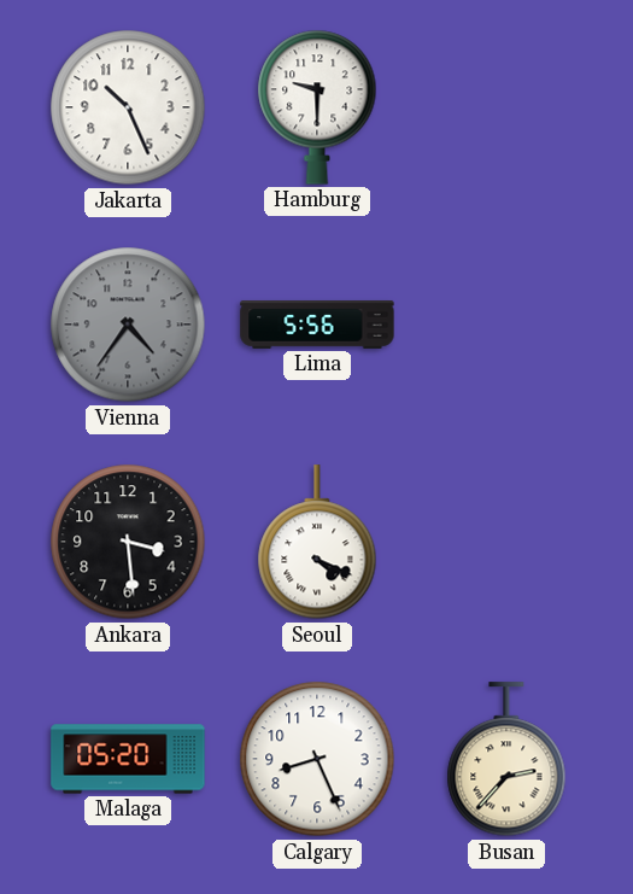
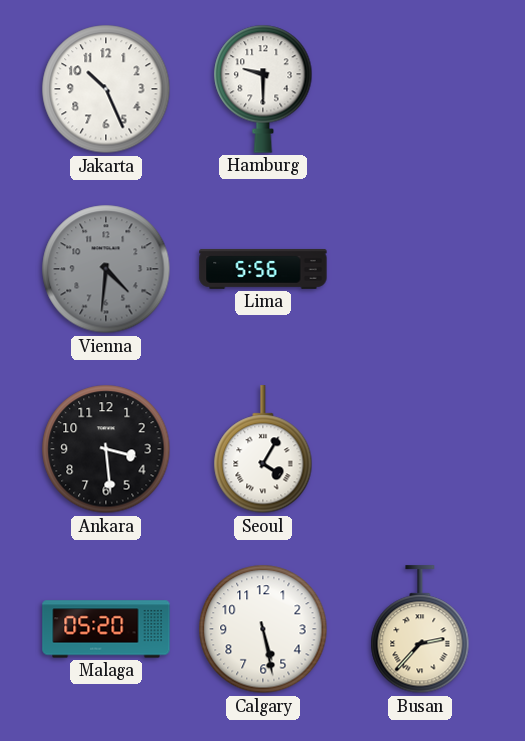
Vienna: 4:36 -> 4:31 (106, 269)
Seoul: 4:19 -> 4:05 (263, 450)
Calgary: 8:26 -> 5:28 (263, 629)
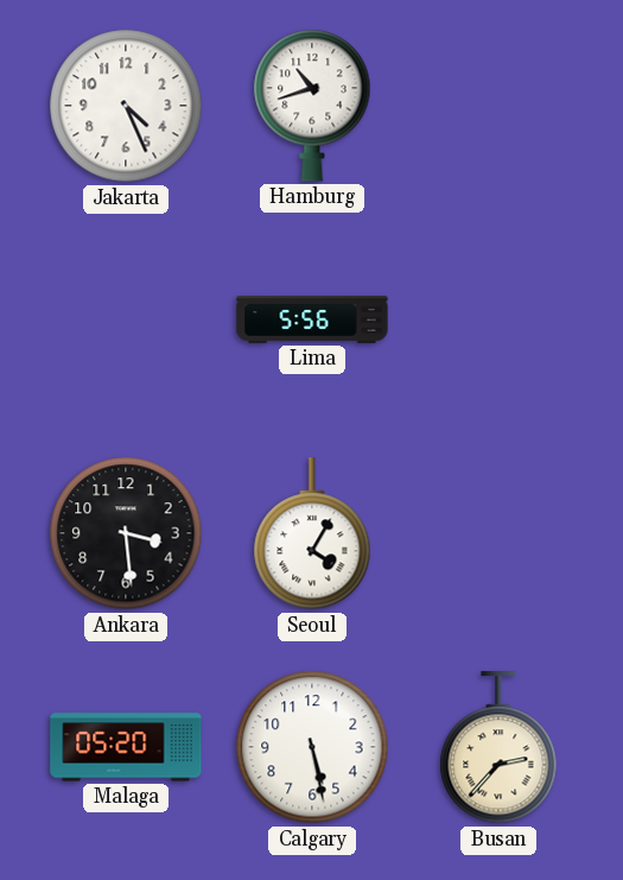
Jakarta: 10:26 -> 4:26 (126, 106)
Hamburg: 9:30 -> 10:42 (312, 106)
Vienna: 4:31 -> none (106, 269)
